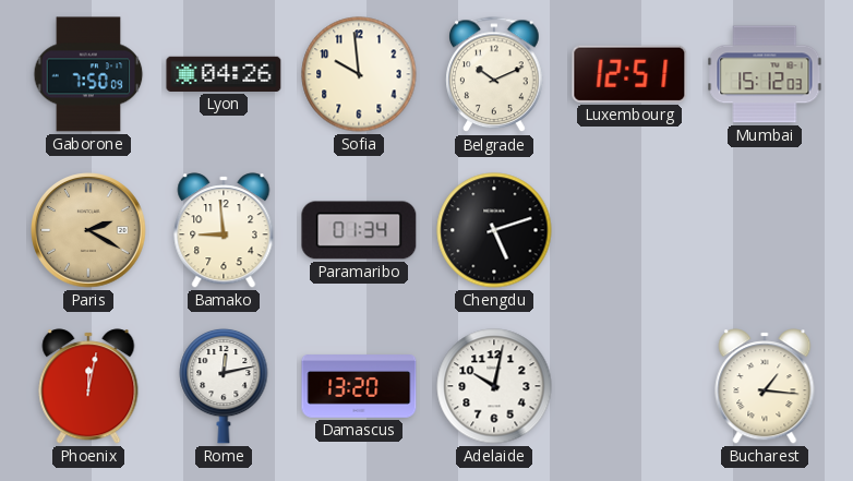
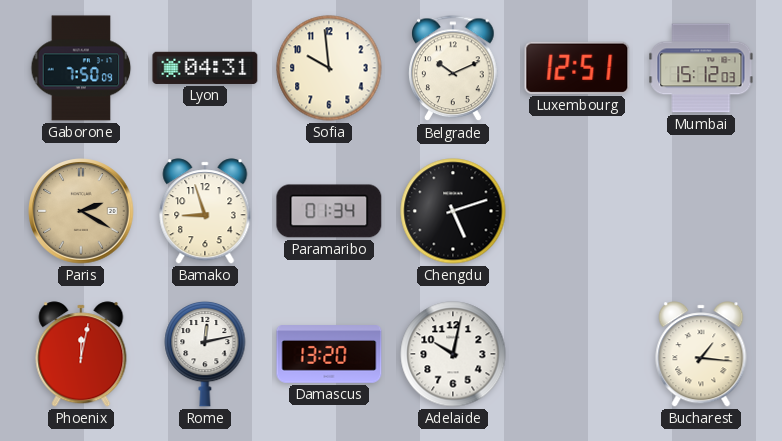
Lyon: 04:26 -> 04:31 (205, 68)
Bamako: 8:59 -> 8:57 (205, 211)
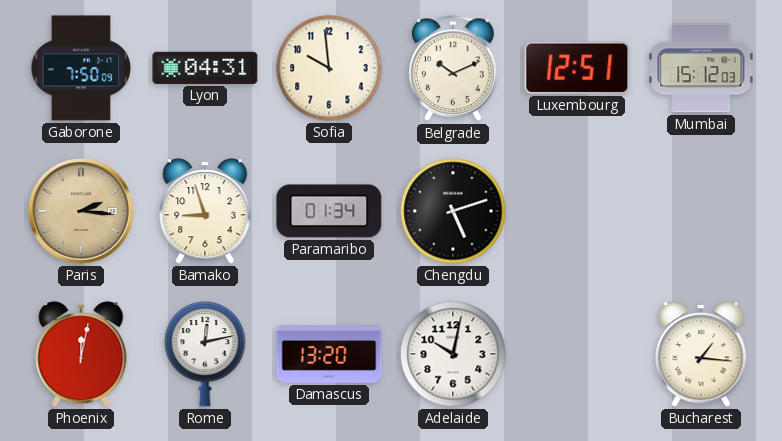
Paris: 2:20 -> 2:16 (81, 211)
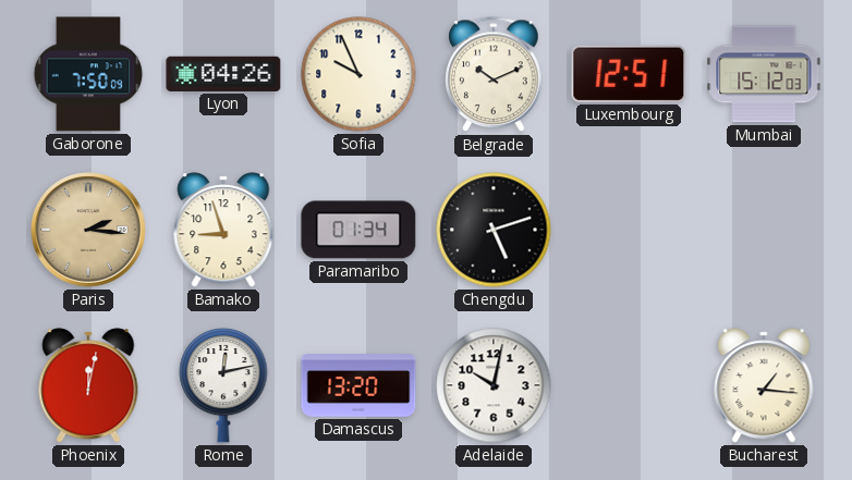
Lyon: 04:31 -> 04:26 (223, 74)
Sofia: 9:59 -> 9:56 (358, 74)
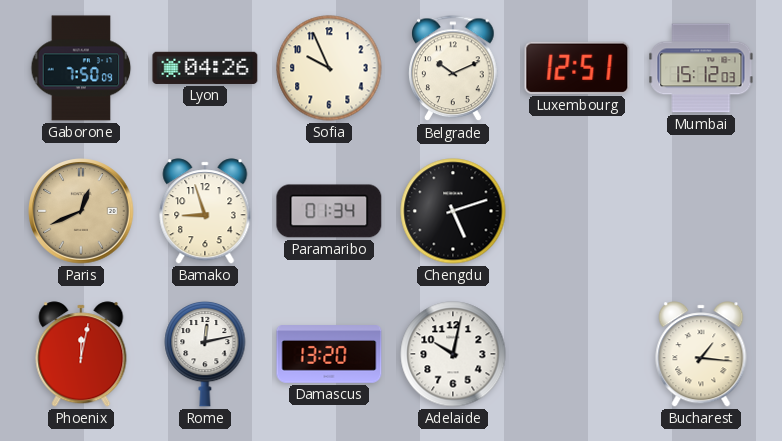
Paris: 2:16 -> 12:41 (81, 211)
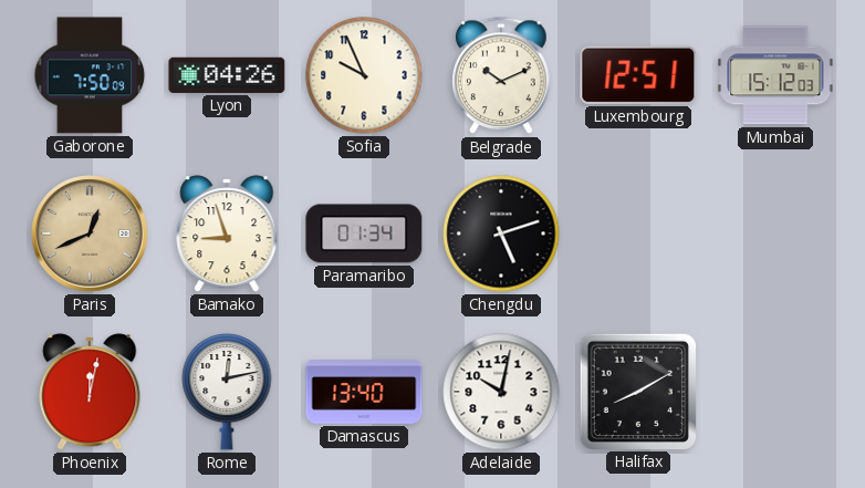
Damascus: 13:20 -> 13:40 (364, 392)
Halifax: none -> 8:10 (637, 391)
Bucharest: 1:16 -> none (701, 354)
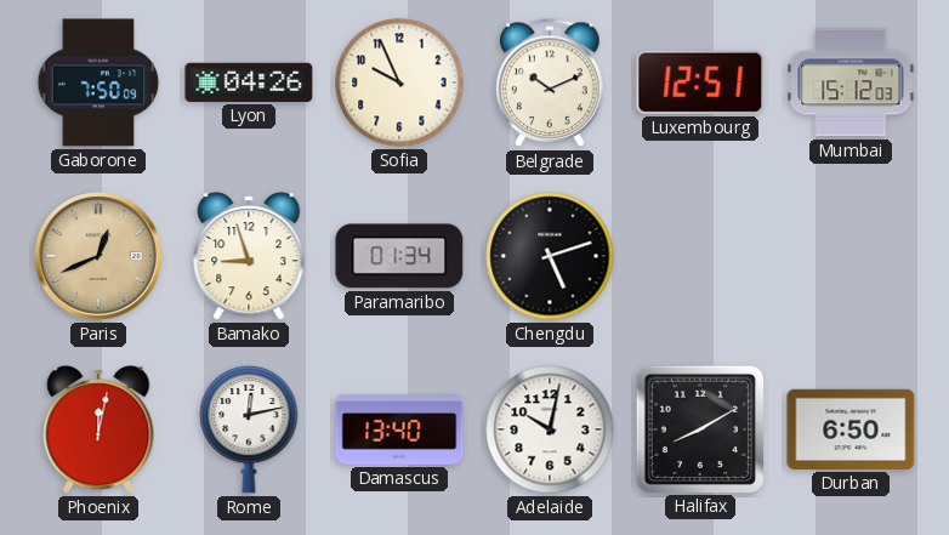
Durban: none -> 6:50 (851, 429)
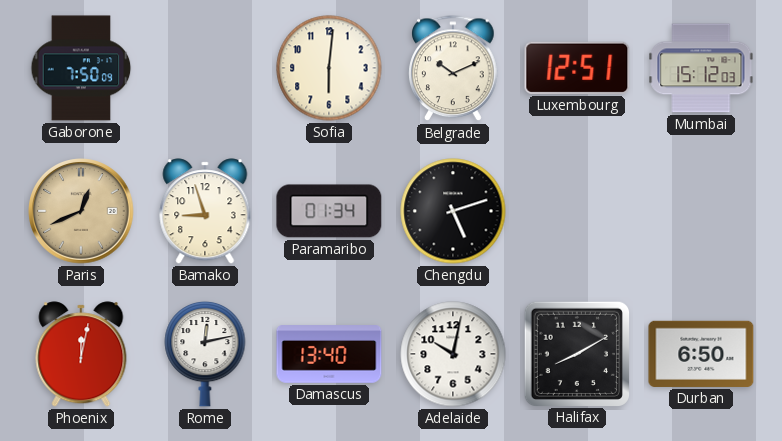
Lyon: 04:26 -> none (249, 82)
Sofia: 9:56 -> 6:01 (329, 68)
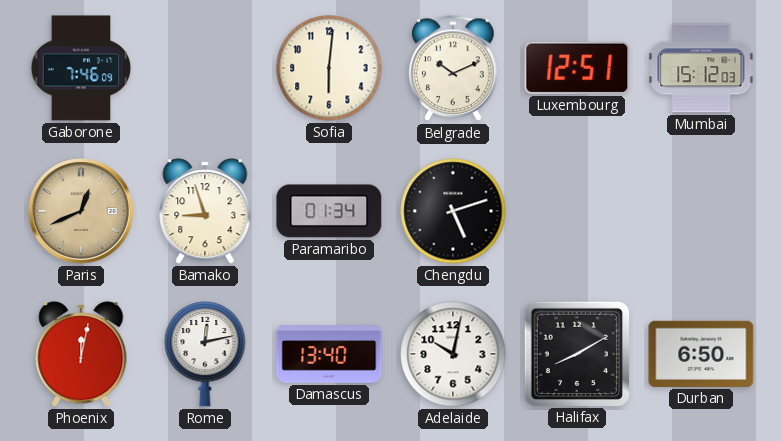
Gaborone: 7:50 -> 7:46 (81, 68)
